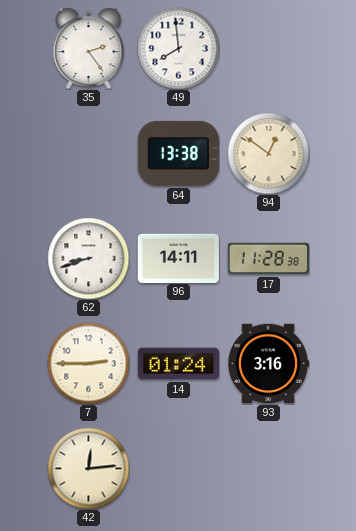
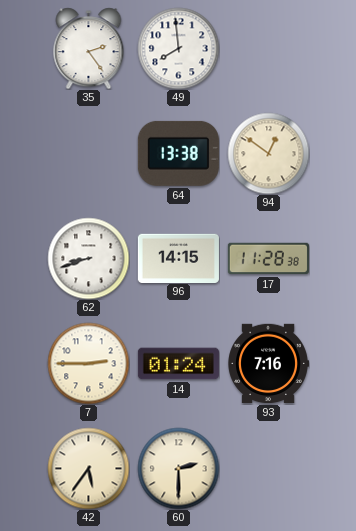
96: 14:11 -> 14:15 (178, 258)
93: 3:16 -> 7:16 (268, 364)
42: 12:14 -> 5:36 (88, 468)
60: none -> 2:30 (178, 468)
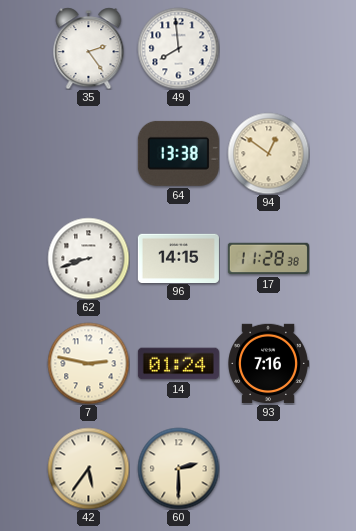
7: 2:45 -> 2:47 (88, 363)
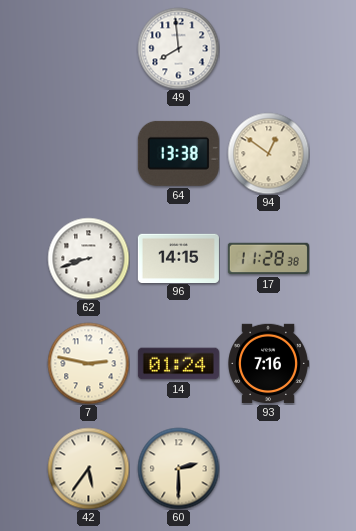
35: 2:24 -> none (89, 48)
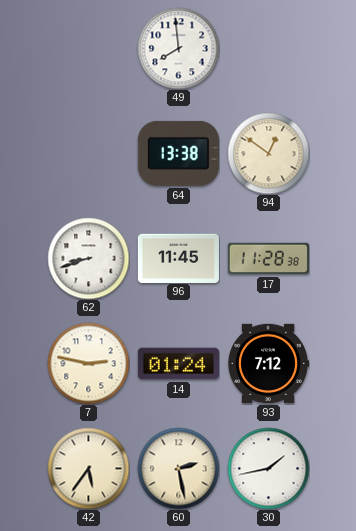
96: 14:15 -> 11:45 (178, 258)
93: 7:16 -> 7:12 (268, 364)
60: 2:30 -> 2:28 (178, 468)
30: none -> 1:43 (268, 468)
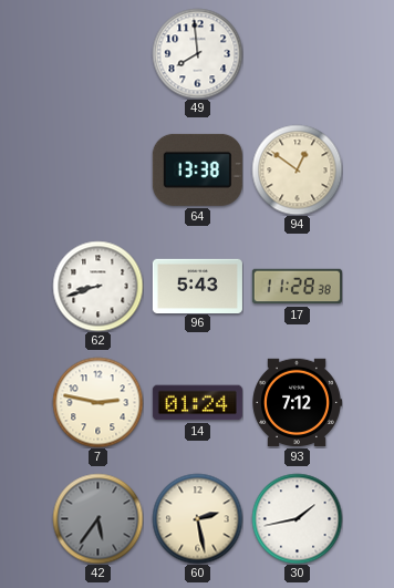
96: 11:45 -> 5:43 (197, 286)
42 dial: cream -> grey (97, 518)
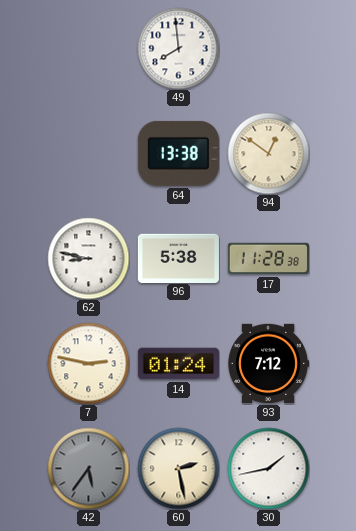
62: 8:42 -> 8:47 (88, 258)
96: 5:43 -> 5:38 (178, 258)
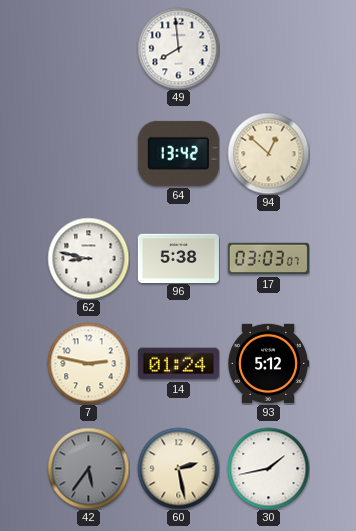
64: 13:38 -> 13:42 (178, 153)
94: 12:51 -> 12:52 (268, 153)
17: 11:28 -> 03:03 (268, 259)
93: 7:12 -> 5:12 (268, 364)
